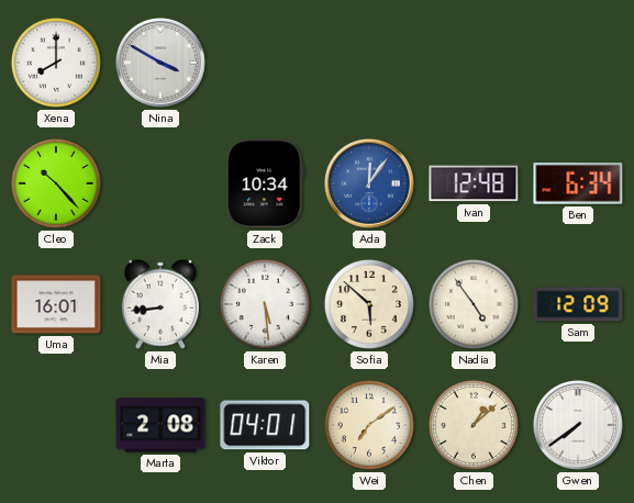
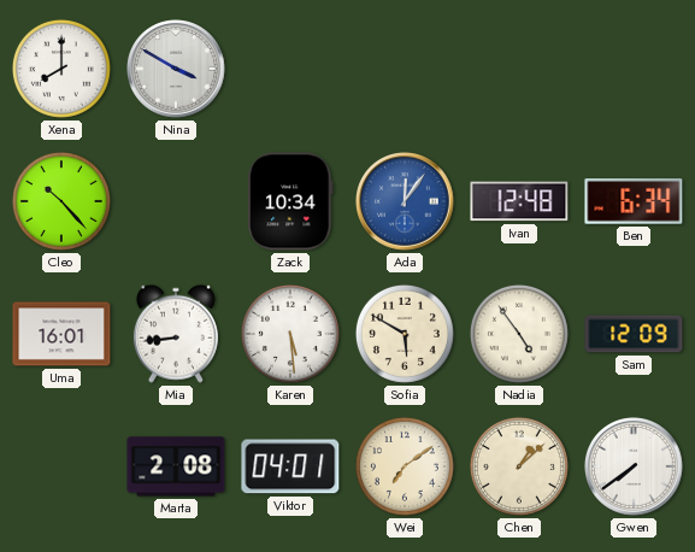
Sofia: 5:52 -> 5:50 (405, 334)
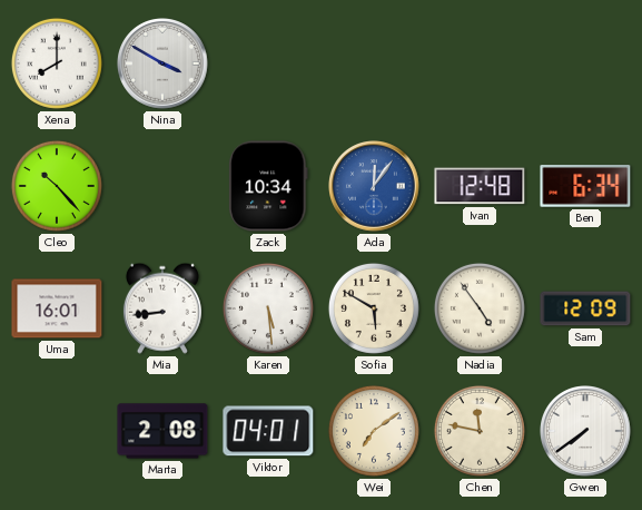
Chen: 1:08 -> 11:47 (480, 431)
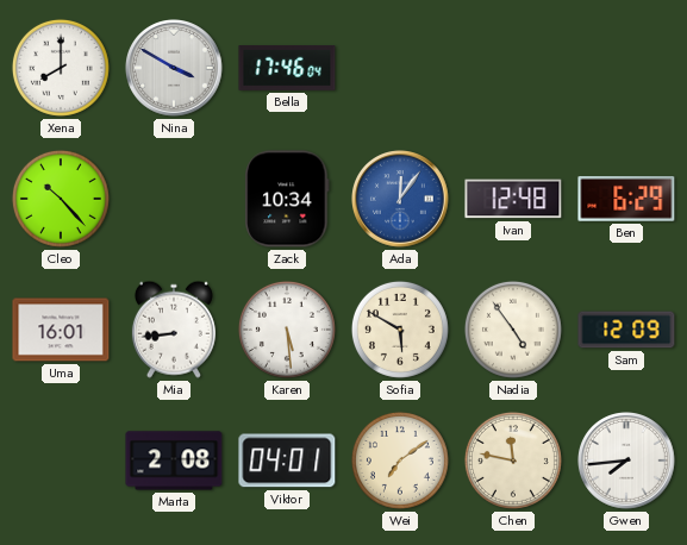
Bella: none -> 17:46 (287, 69)
Ben: 6:34 -> 6:29 (626, 200)
Gwen: 7:39 -> 7:44 (627, 462)
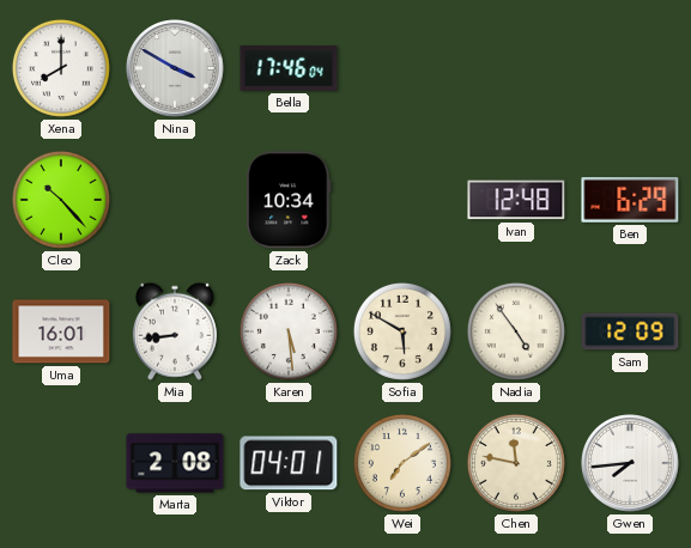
Ada: 12:06 -> none (401, 200)
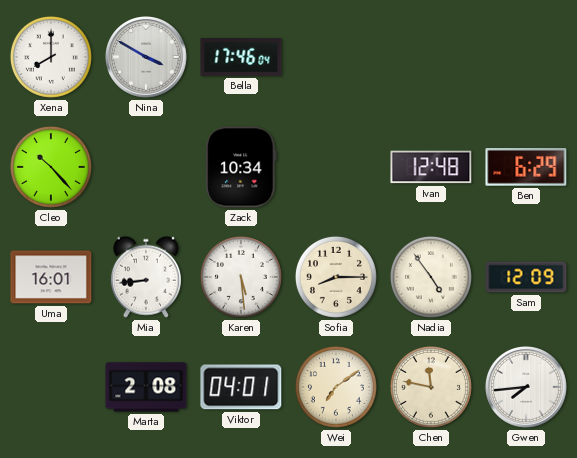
Sofia: 5:50 -> 8:15 (336, 277)
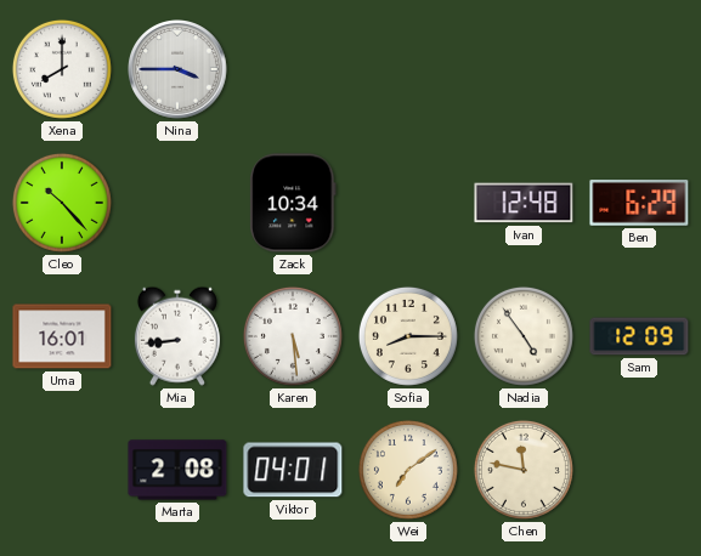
Nina: 3:50 -> 3:45 (179, 70)
Bella: 17:46 -> none (241, 58)
Gwen: 7:44 -> none (527, 388)
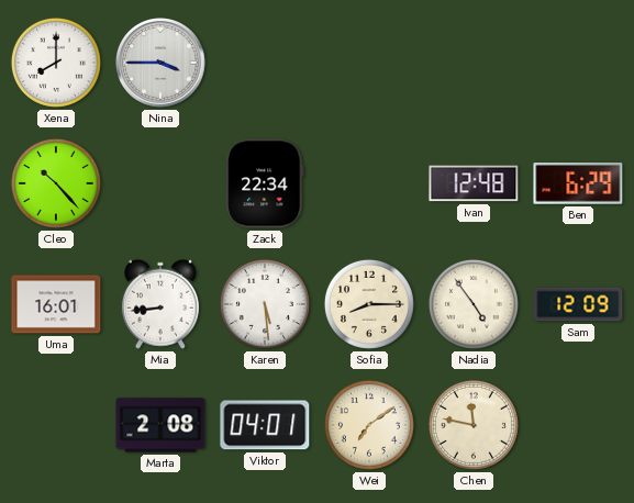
Zack: 10:34 -> 22:34 (265, 183)
